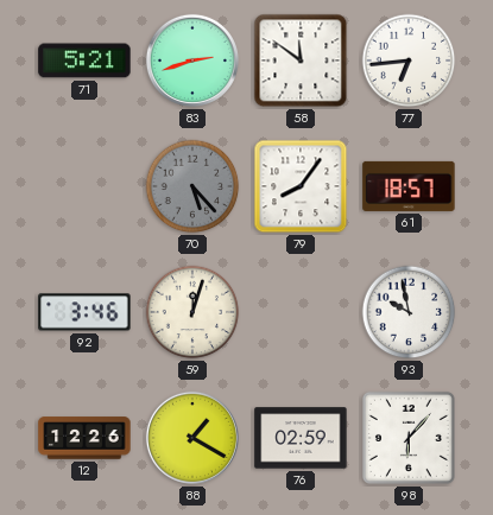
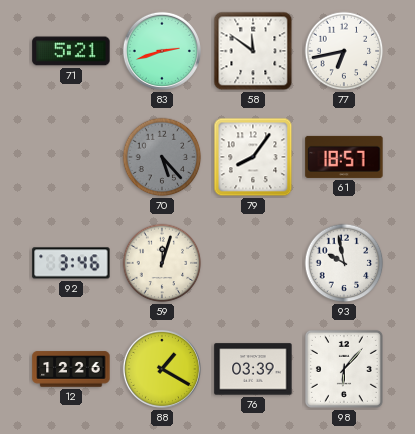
77: 6:44 -> 6:43 (344, 51)
76: 02:59 -> 03:39 (253, 369)
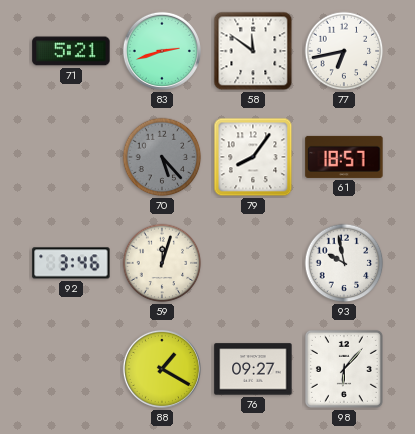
12: 12:26 -> none (71, 369)
76: 03:39 -> 09:27 (253, 369)
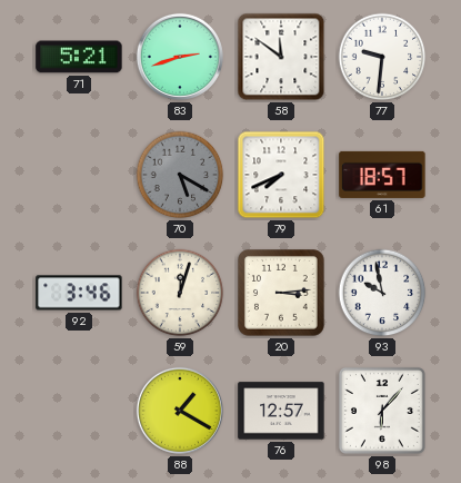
77: 6:43 -> 9:31 (382, 57)
70: 5:23 -> 5:20 (180, 175)
79: 8:06 -> 7:41 (281, 175)
20: none -> 3:14 (282, 294)
76: 09:27 -> 12:57 (281, 411)
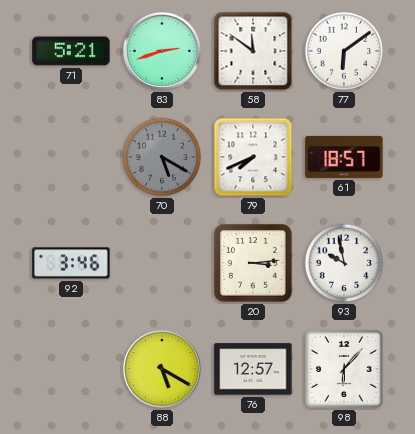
77: 9:31 -> 6:09 (344, 51)
59: 12:03 -> none (180, 293)
88: 1:20 -> 5:20 (162, 369)
